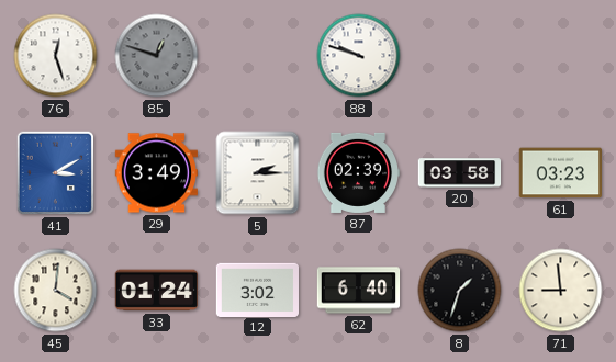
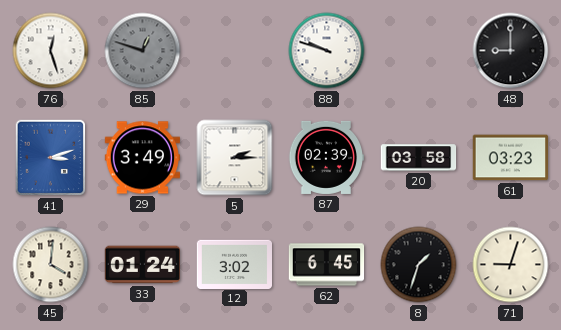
48: none -> 9:00 (511, 51)
41: 3:10 -> 3:12 (51, 158)
62: 6:40 -> 6:45 (327, 265)
71: 8:59 -> 9:03 (511, 265)
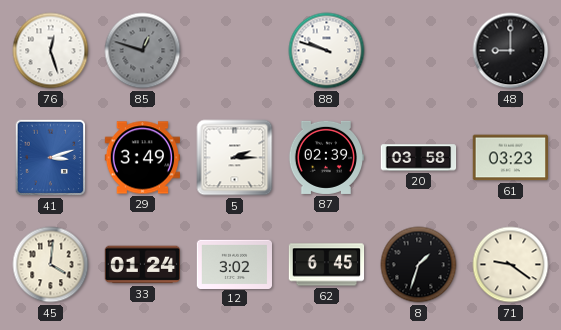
71: 9:03 -> 9:21 (511, 265)
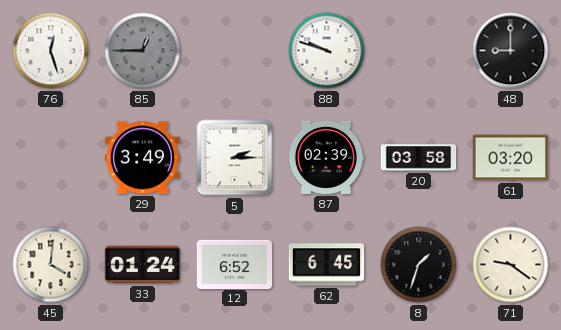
85: 12:48 -> 12:45 (143, 51)
41: 3:12 -> none (51, 158)
61: 03:23 -> 03:20 (510, 158)
12: 3:02 -> 6:52 (235, 264)
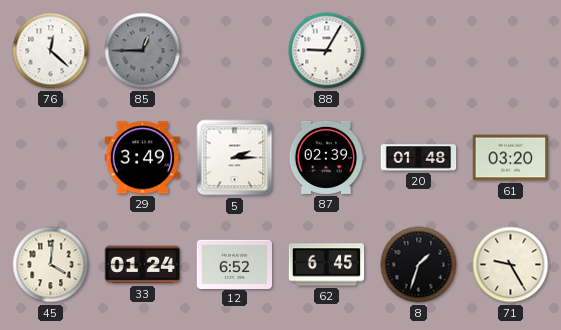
76: 12:27 -> 12:22 (51, 51)
88: 9:48 -> 9:05 (327, 51)
48: 9:00 -> none (511, 51)
20: 03:58 -> 01:48 (419, 158)
71: 9:21 -> 9:25 (511, 265)
